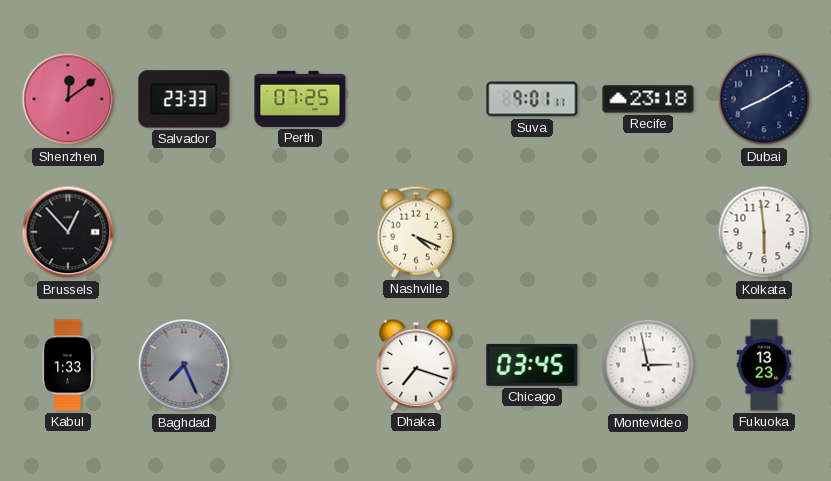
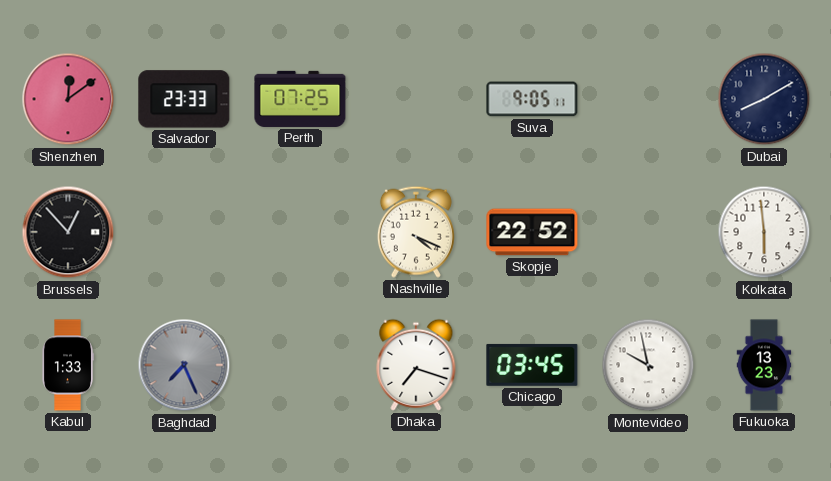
Suva: 9:01 -> 9:05 (532, 99)
Recife: 23:18 -> none (648, 99)
Skopje: none -> 22:52 (532, 232)
Montevideo: 2:58 -> 9:58 (648, 365)
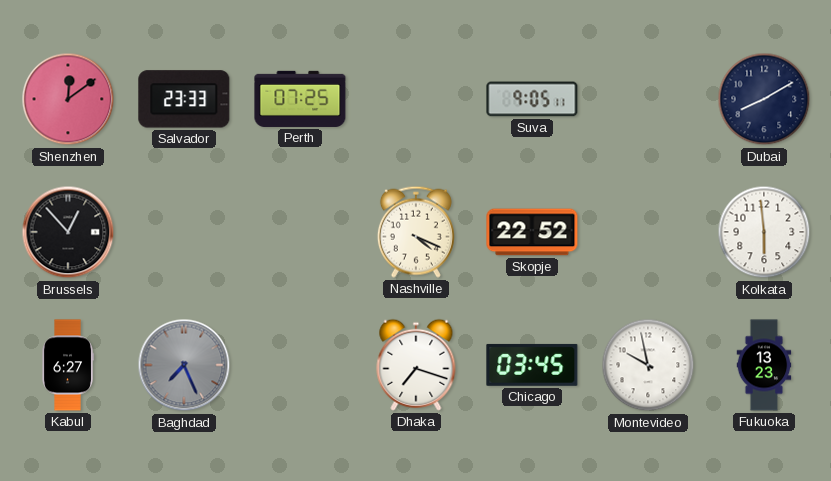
Kabul: 1:33 -> 6:27 (68, 365)
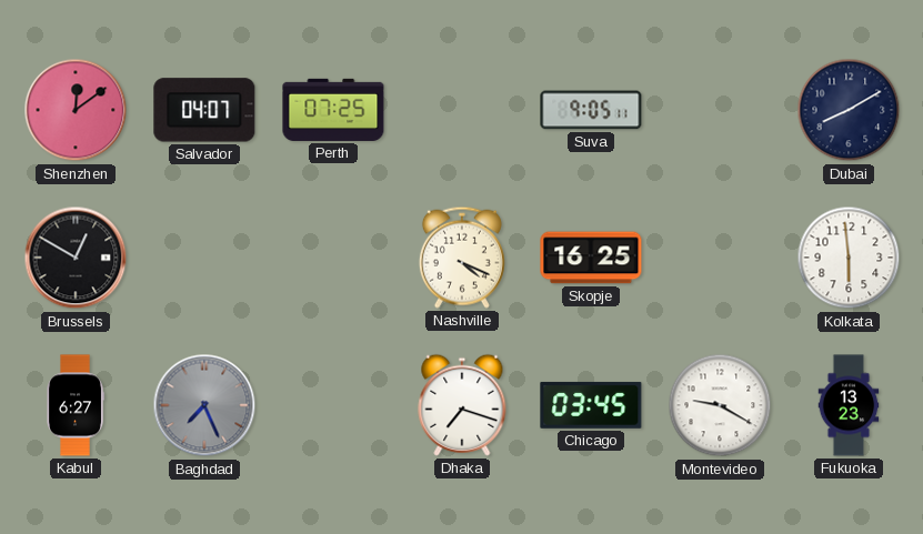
Salvador: 23:33 -> 04:07 (204, 110)
Brussels: 12:53 -> 12:50 (76, 258)
Skopje: 22:52 -> 16:25 (591, 258)
Montevideo: 9:58 -> 9:20 (720, 405)
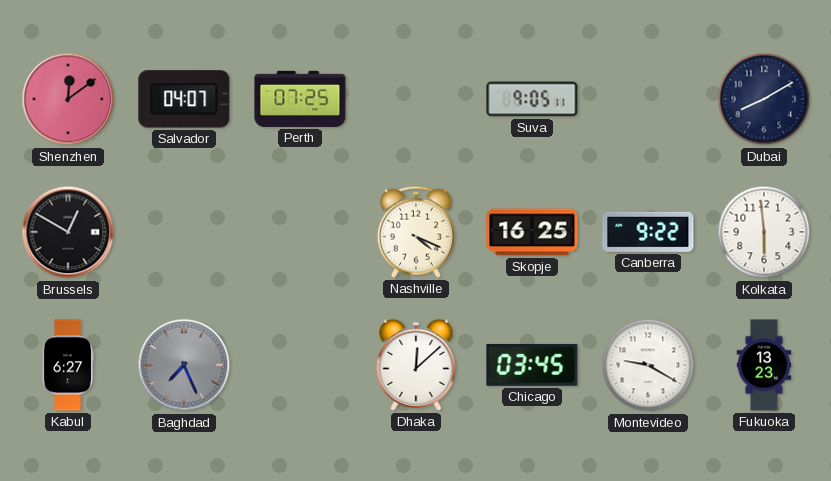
Canberra: none -> 9:22 (648, 232)
Dhaka: 7:18 -> 12:08 (416, 365)
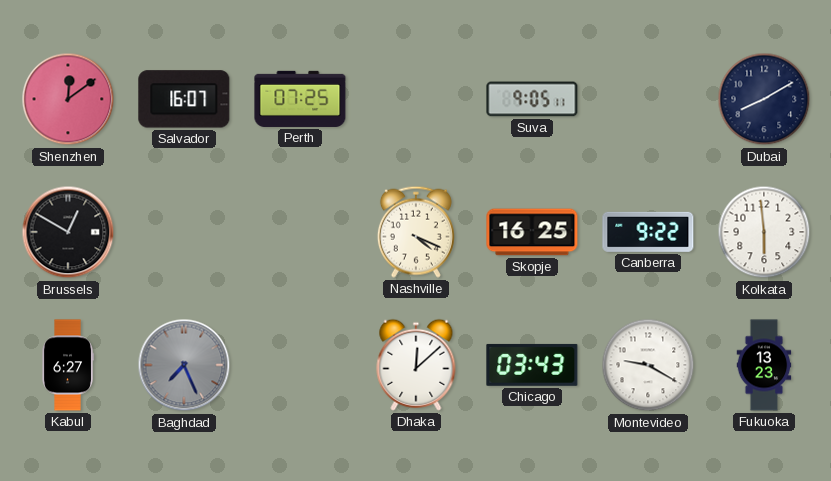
Salvador: 04:07 -> 16:07 (184, 99)
Chicago: 03:45 -> 03:43 (532, 365)
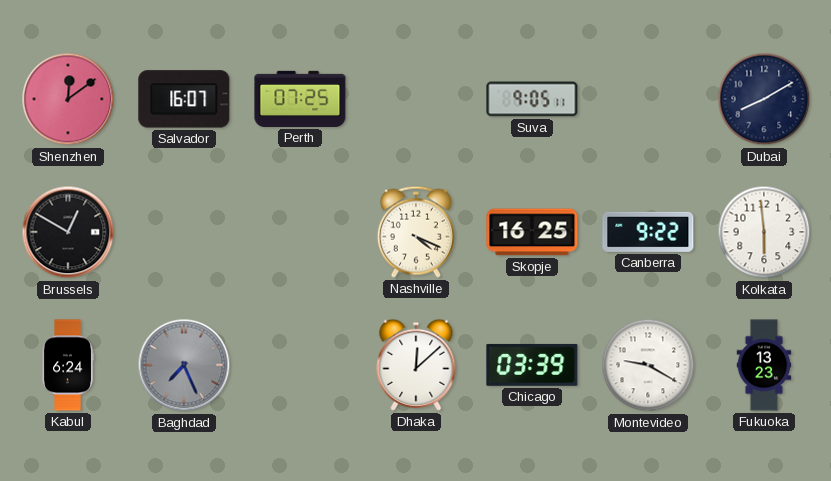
Kabul: 6:27 -> 6:24 (68, 365)
Chicago: 03:43 -> 03:39 (532, 365)
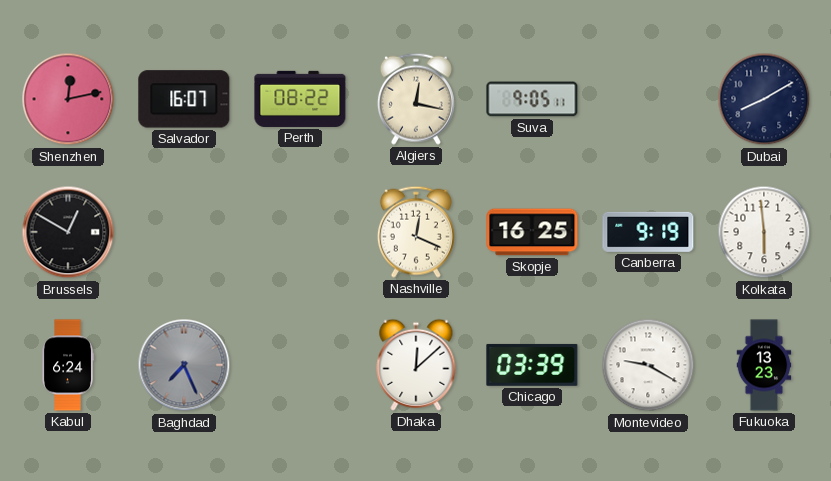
Shenzhen: 12:09 -> 12:13 (68, 99)
Perth: 07:25 -> 08:22 (300, 99)
Algiers: none -> 12:17 (416, 99)
Nashville: 4:19 -> 12:19 (416, 232)
Canberra: 9:22 -> 9:19 (648, 232)
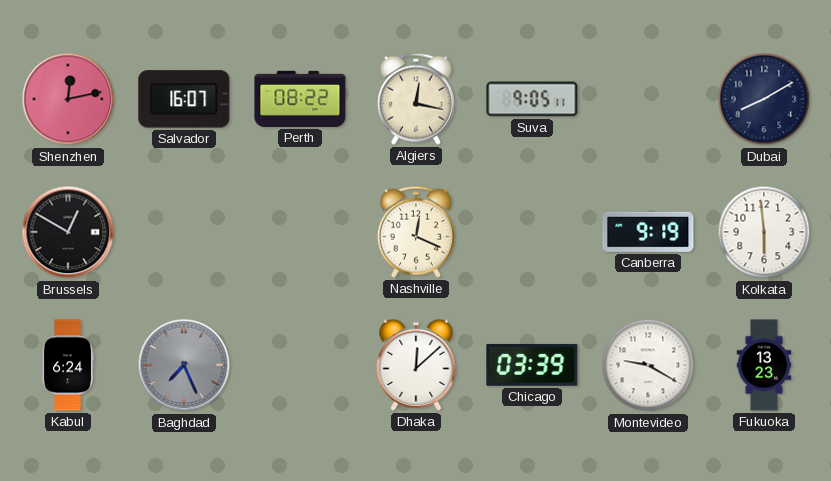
Skopje: 16:25 -> none (532, 232)
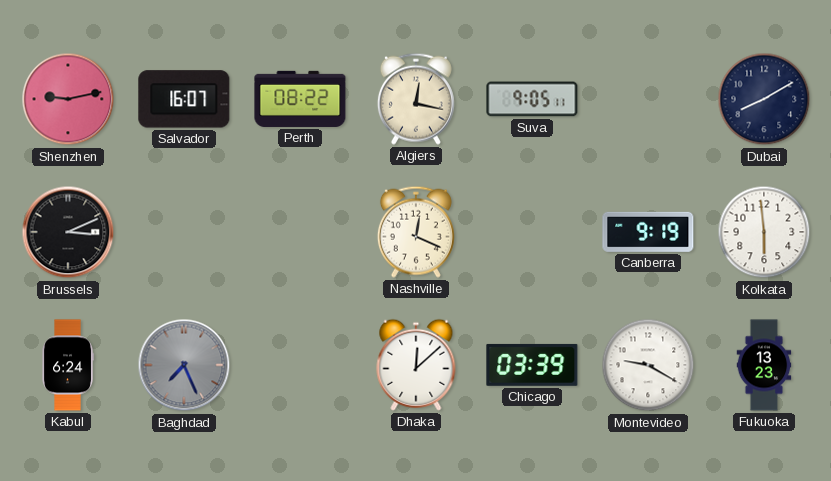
Shenzhen: 12:13 -> 9:13 (68, 99)
Brussels: 12:50 -> 3:11 (68, 232)
